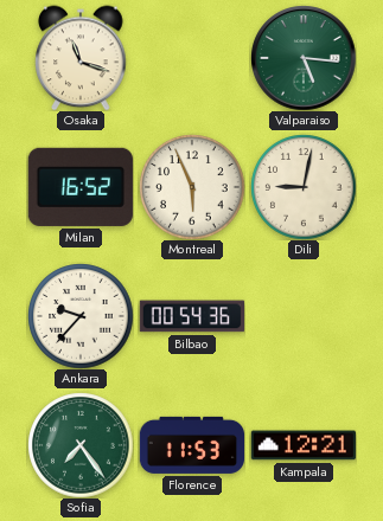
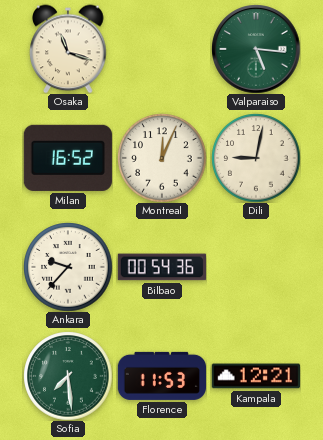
Montreal: 5:56 -> 12:04 (162, 158)
Sofia: 7:24 -> 7:29 (68, 376)
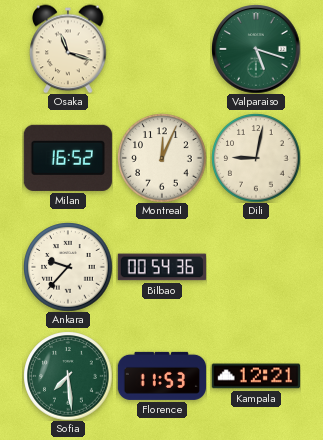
Valparaiso: 5:16 -> 5:18 (256, 49)
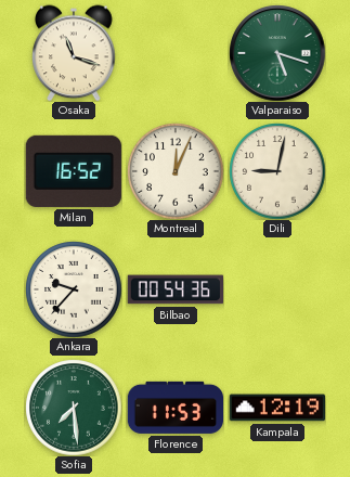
Kampala: 12:21 -> 12:19 (276, 408)
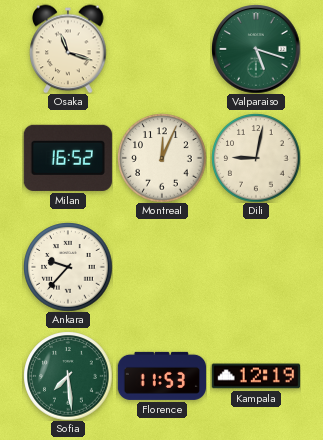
Bilbao: 00:54 -> none (174, 289)
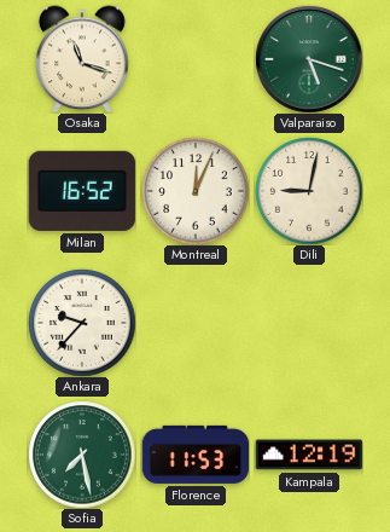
Sofia: 7:29 -> 7:28 (82, 455)
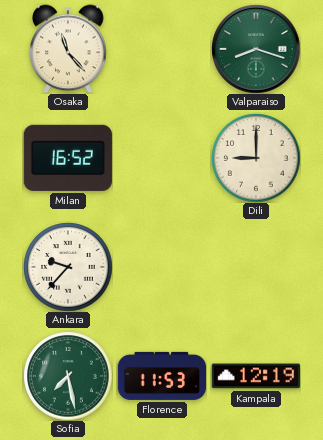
Osaka: 11:18 -> 11:23 (68, 49)
Valparaiso: 5:18 -> 8:18 (256, 49)
Montreal: 12:04 -> none (196, 191)
Dili: 9:02 -> 9:00 (256, 158)
